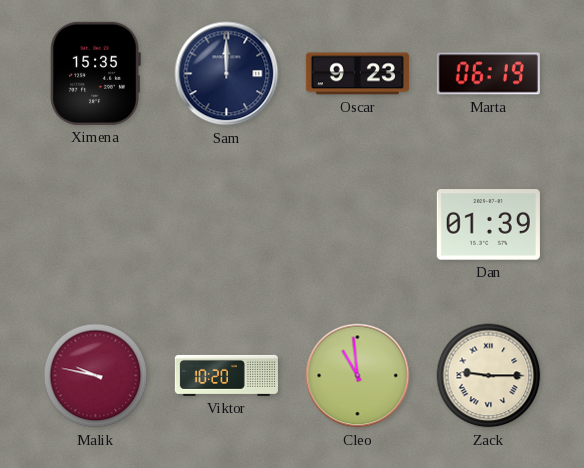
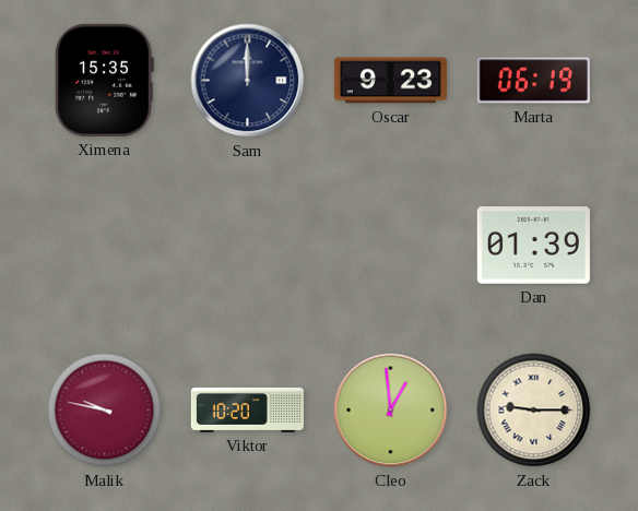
Cleo: 10:59 -> 12:59 (391, 411)
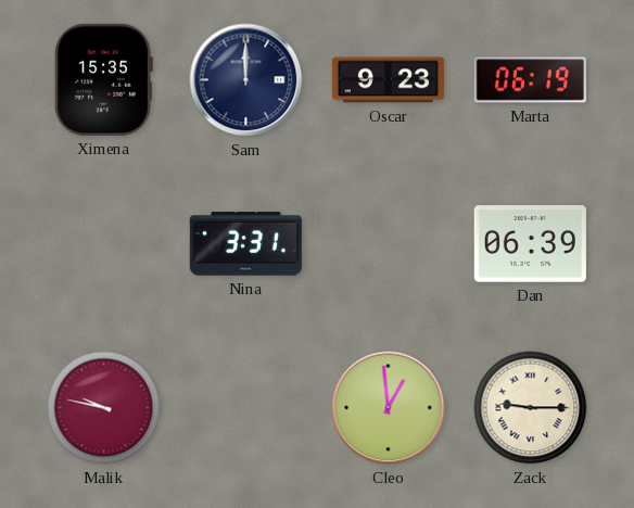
Nina: none -> 3:31 (245, 244)
Dan: 01:39 -> 06:39 (530, 244)
Viktor: 10:20 -> none (247, 409)
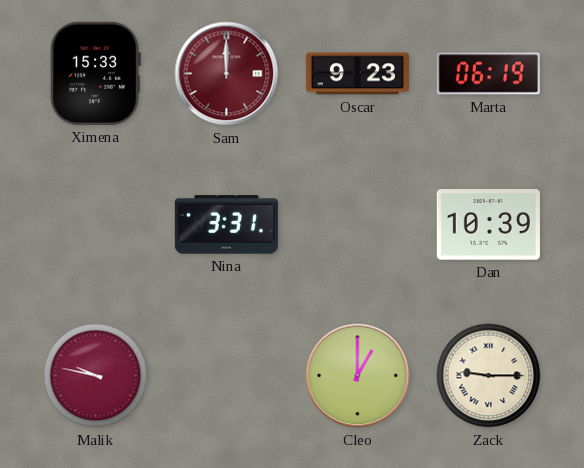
Ximena: 15:35 -> 15:33 (95, 73)
Sam dial: navy -> burgundy (227, 74)
Dan: 06:39 -> 10:39 (488, 225)
Cleo: 12:59 -> 1:00 (358, 376)
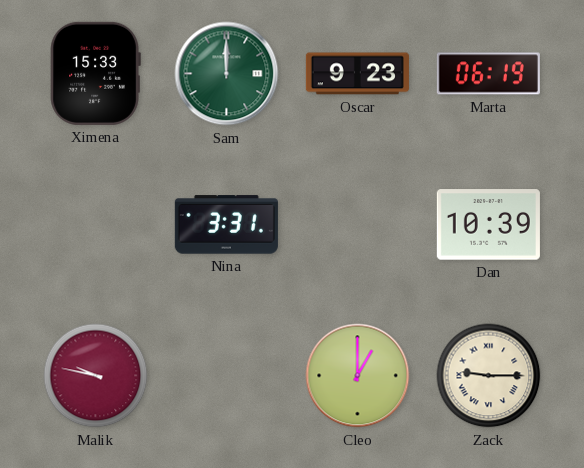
Sam dial: burgundy -> green (227, 74)
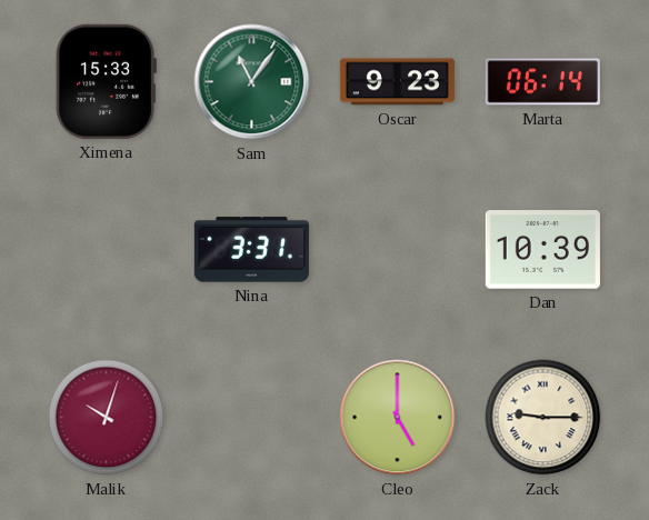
Sam: 12:00 -> 11:06 (252, 82)
Marta: 06:19 -> 06:14 (542, 82)
Malik: 9:47 -> 10:03 (107, 418)
Cleo: 1:00 -> 5:00 (398, 418)
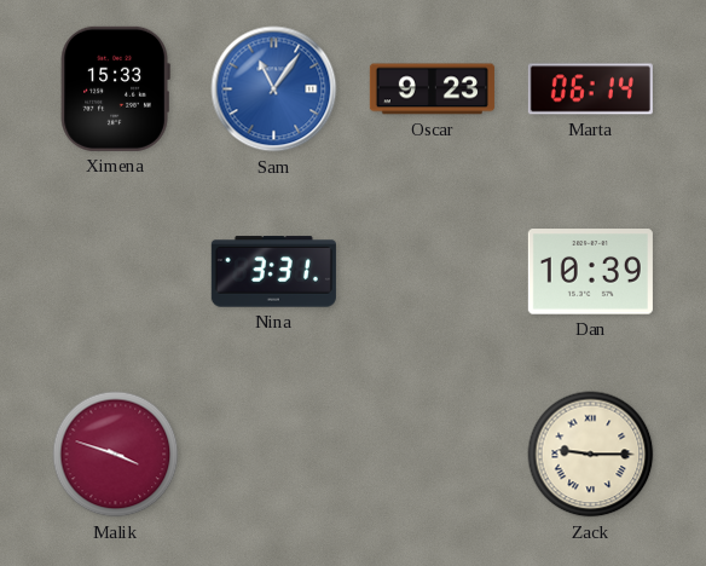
Sam dial: green -> blue (274, 89)
Malik: 10:03 -> 3:48 (116, 455)
Cleo: 5:00 -> none (398, 418)
